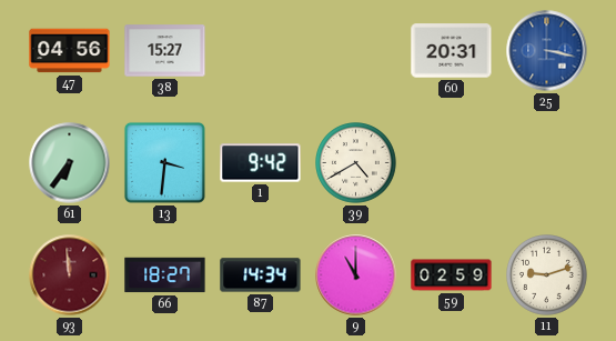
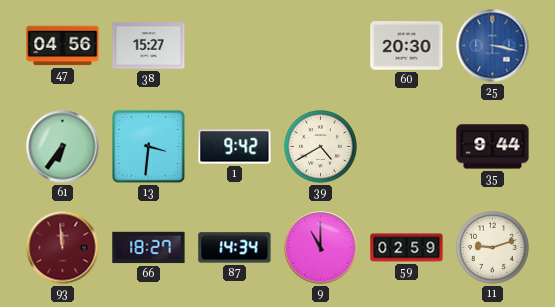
60: 20:31 -> 20:30 (407, 46)
35: none -> 9:44 (493, 147)
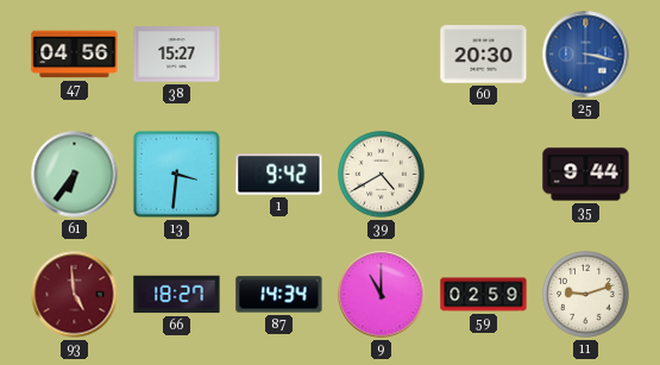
93: 11:59 -> 4:59 (75, 295)
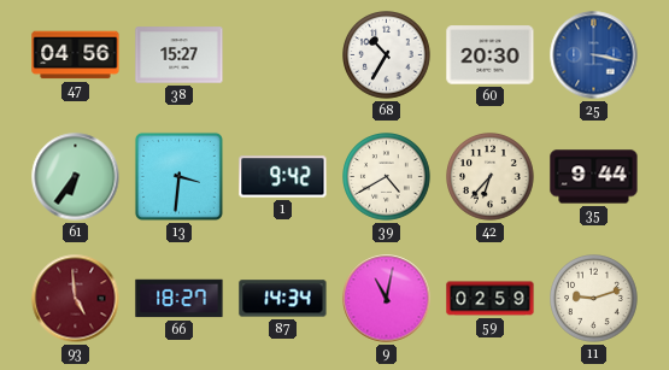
68: none -> 10:35 (387, 55)
42: none -> 6:37 (491, 177)
9: 11:00 -> 11:02 (387, 299)
